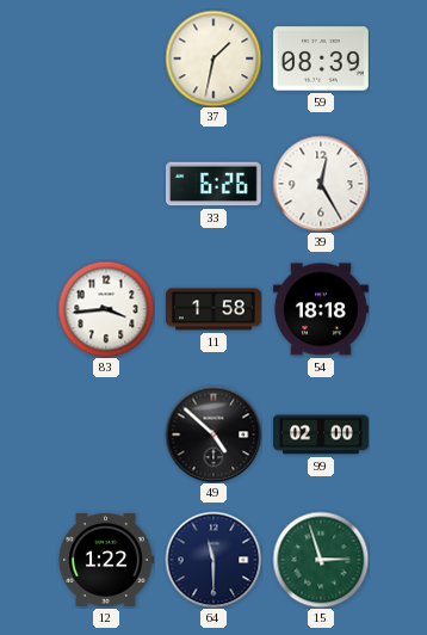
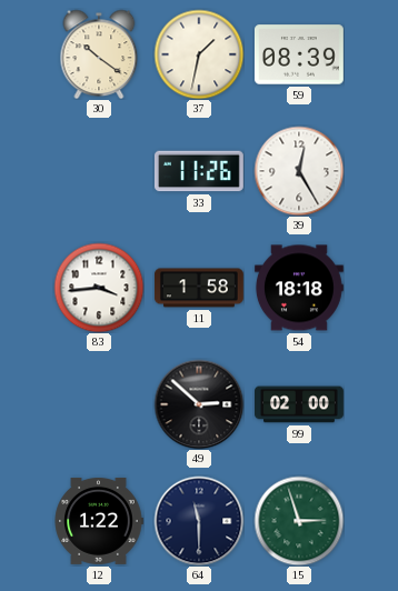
30: none -> 10:21 (99, 54)
33: 6:26 -> 11:26 (199, 171)
49: 4:52 -> 2:52 (199, 404)
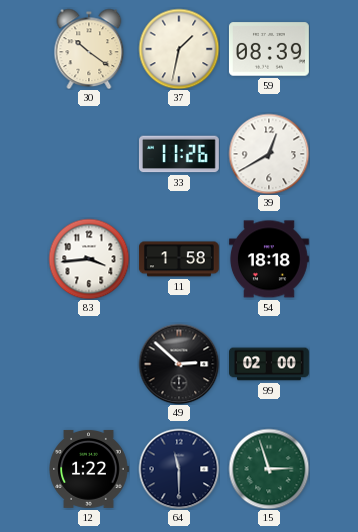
39: 12:25 -> 12:40 (269, 154)
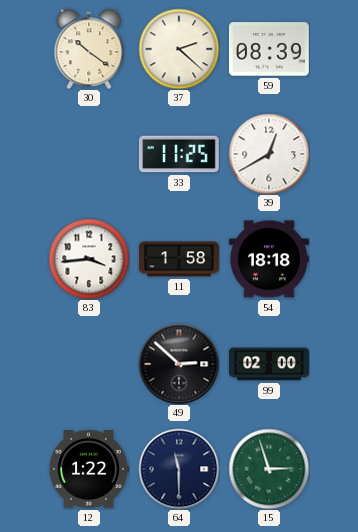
37: 1:32 -> 2:22 (179, 49)
33: 11:26 -> 11:25 (179, 154)
